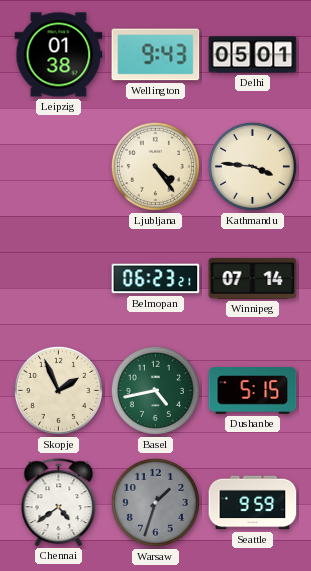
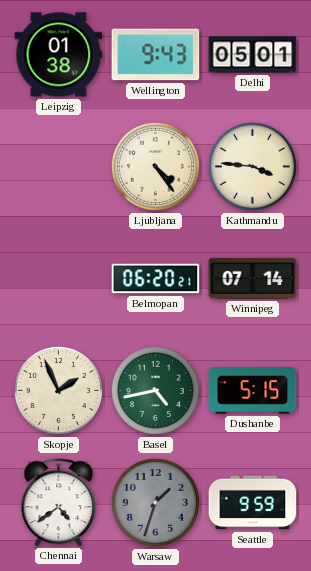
Belmopan: 06:23 -> 06:20 (156, 279)
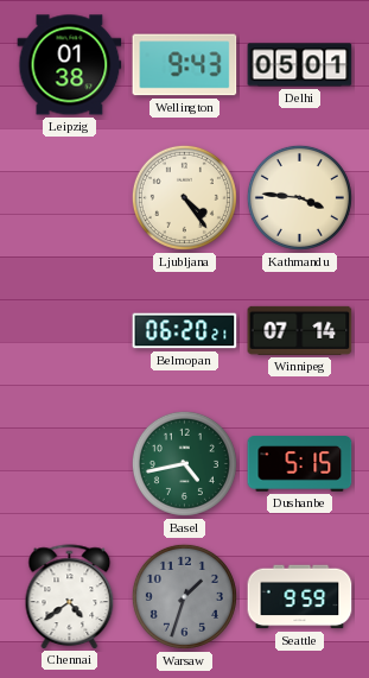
Skopje: 1:56 -> none (58, 390)
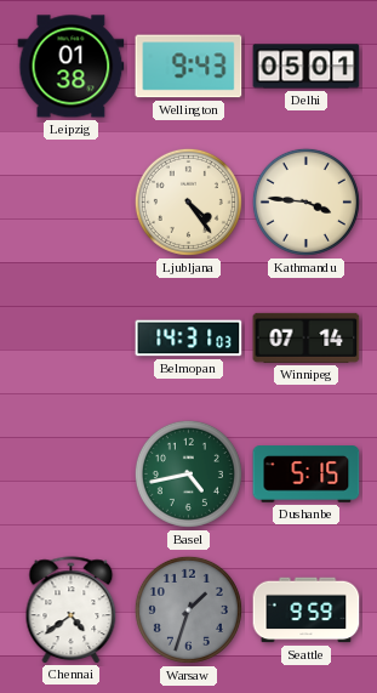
Belmopan: 06:20 -> 14:31 (189, 339)
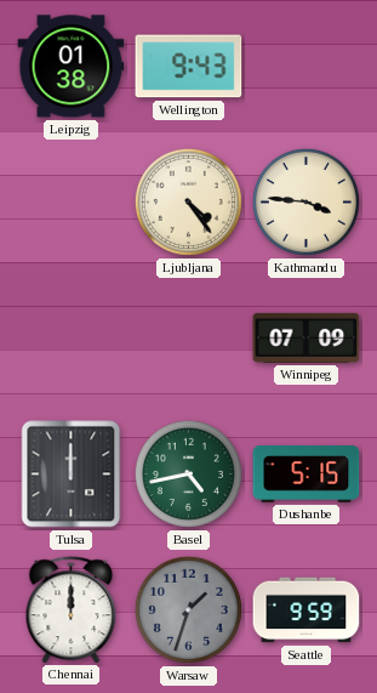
Delhi: 05:01 -> none (307, 67)
Belmopan: 14:31 -> none (189, 339)
Winnipeg: 07:14 -> 07:09 (307, 337)
Tulsa: none -> 12:00 (72, 475)
Chennai: 4:39 -> 12:00 (72, 609)
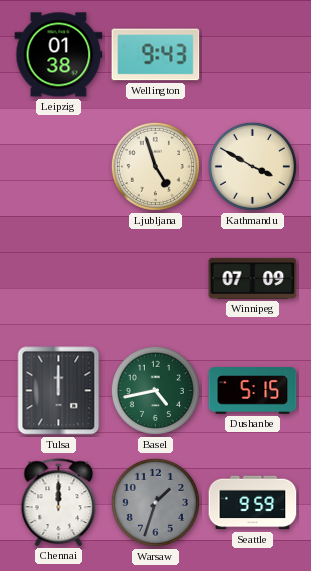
Ljubljana: 4:24 -> 4:57 (155, 166)
Kathmandu: 3:46 -> 3:50 (252, 166)
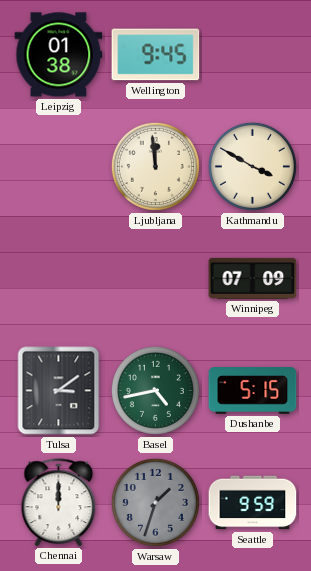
Wellington: 9:43 -> 9:45 (156, 55)
Ljubljana: 4:57 -> 11:59 (155, 166)
Tulsa: 12:00 -> 3:09 (59, 391)
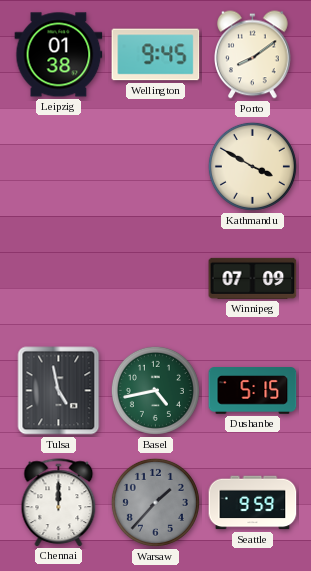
Porto: none -> 8:09 (253, 55)
Ljubljana: 11:59 -> none (155, 166)
Tulsa: 3:09 -> 4:58 (59, 391)
Warsaw: 1:33 -> 1:37 (155, 502)
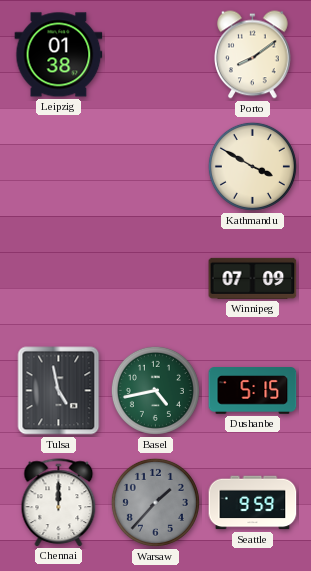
Wellington: 9:45 -> none (156, 55)
